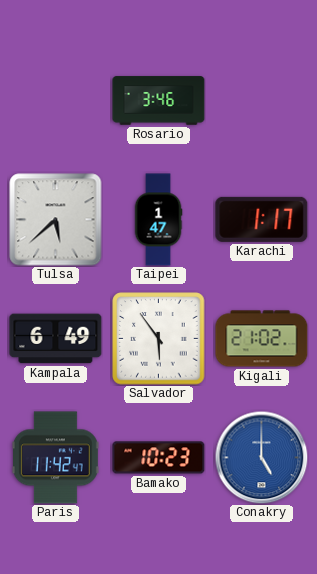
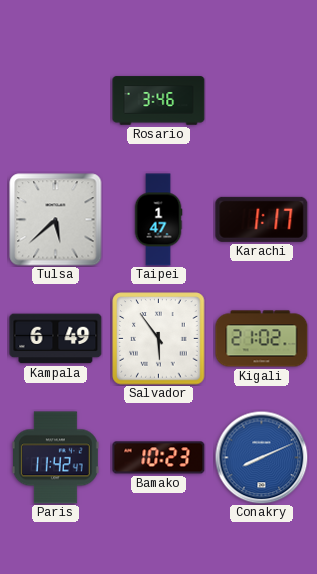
Conakry: 5:00 -> 8:11 (261, 457)
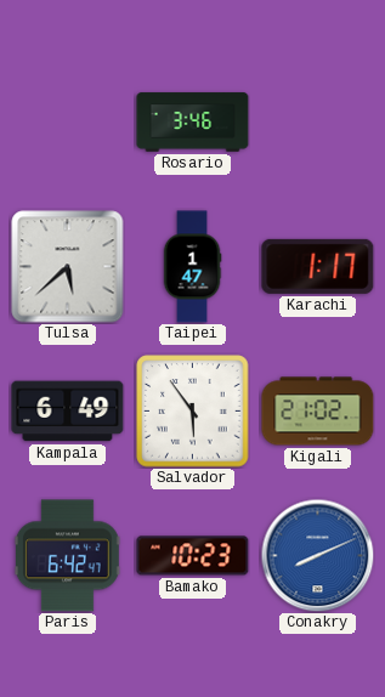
Paris: 11:42 -> 6:42 (67, 556)
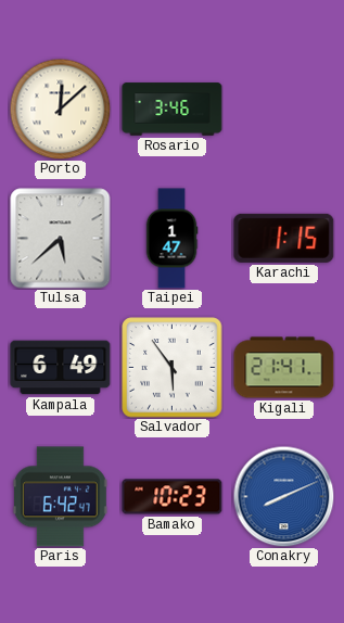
Porto: none -> 12:08 (60, 109)
Karachi: 1:17 -> 1:15 (284, 238)
Kigali: 21:02 -> 21:41 (284, 368)
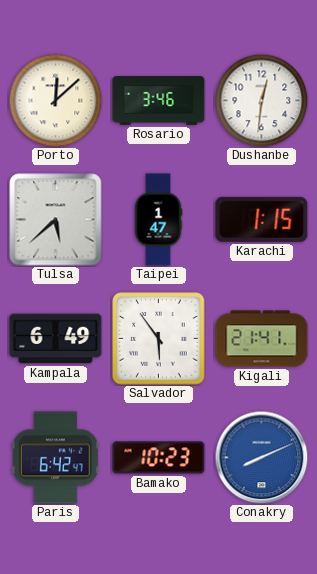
Dushanbe: none -> 12:31 (261, 100)
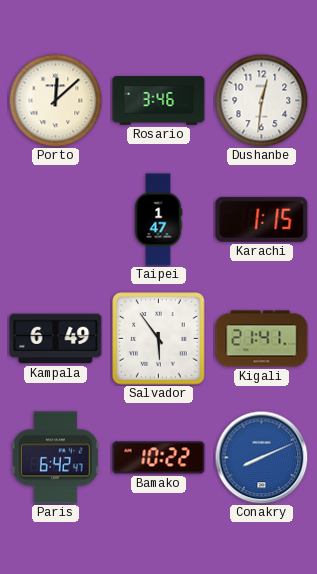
Tulsa: 5:38 -> none (56, 220)
Bamako: 10:23 -> 10:22 (159, 458)
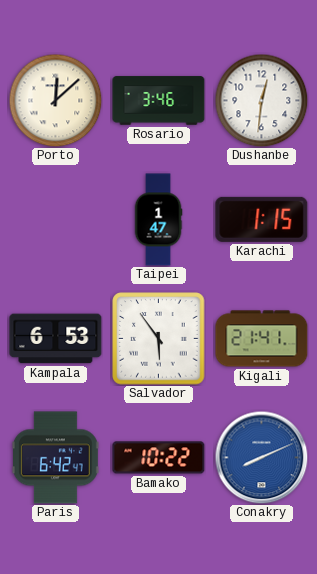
Kampala: 6:49 -> 6:53 (56, 339)
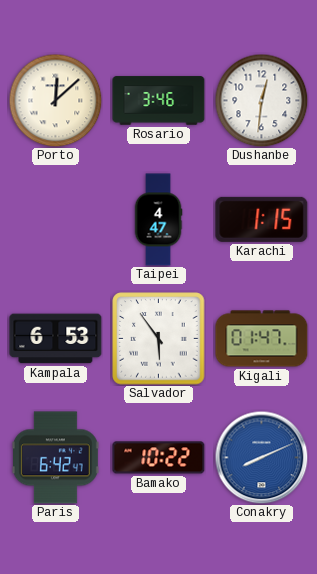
Taipei: 1:47 -> 4:47 (158, 220)
Kigali: 21:41 -> 01:47 (262, 339)
